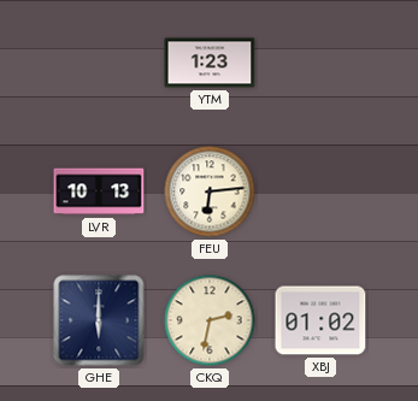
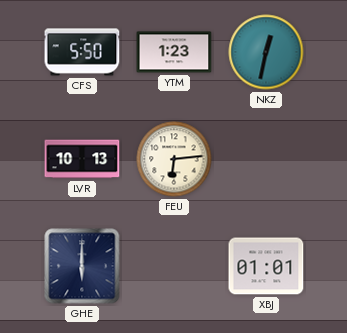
CFS: none -> 5:50 (82, 52)
NKZ: none -> 12:32 (266, 52)
CKQ: 2:32 -> none (210, 320)
XBJ: 01:02 -> 01:01 (266, 266)
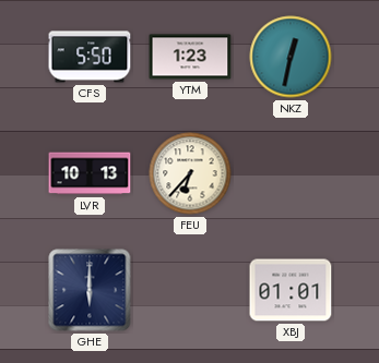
FEU: 6:14 -> 6:37 (190, 173)
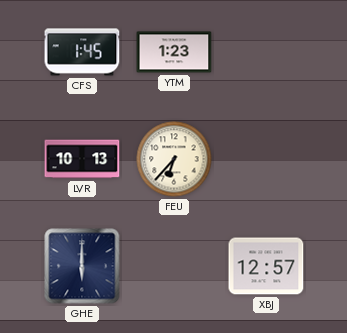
CFS: 5:50 -> 1:45 (82, 52)
NKZ: 12:32 -> none (291, 57)
XBJ: 01:01 -> 12:57 (266, 266)
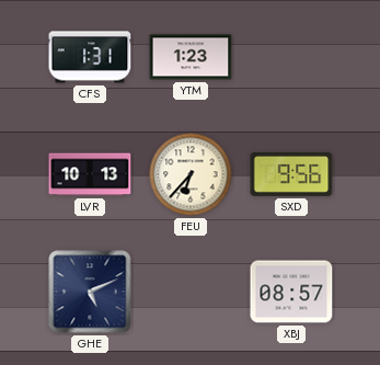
CFS: 1:45 -> 1:31 (90, 57)
SXD: none -> 9:56 (291, 174)
GHE: 6:00 -> 5:11 (90, 292)
XBJ: 12:57 -> 08:57 (291, 292)
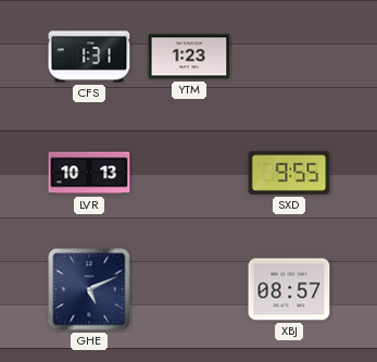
FEU: 6:37 -> none (191, 174)
SXD: 9:56 -> 9:55 (289, 173)
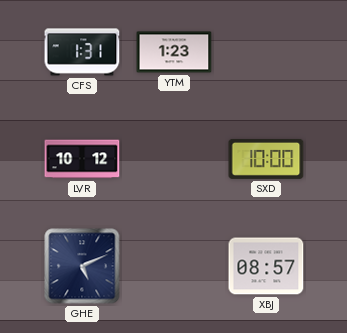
LVR: 10:13 -> 10:12 (82, 159)
SXD: 9:55 -> 10:00 (266, 159)
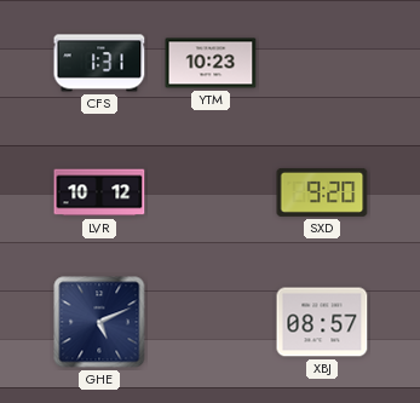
YTM: 1:23 -> 10:23 (211, 63)
SXD: 10:00 -> 9:20 (322, 192)
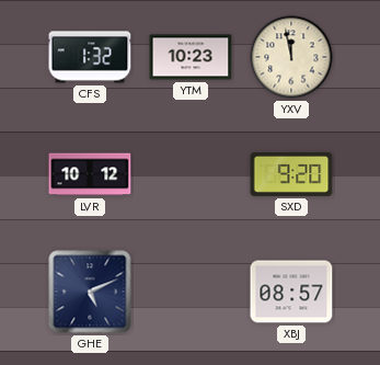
CFS: 1:31 -> 1:32 (90, 57)
YXV: none -> 11:58 (291, 57)
